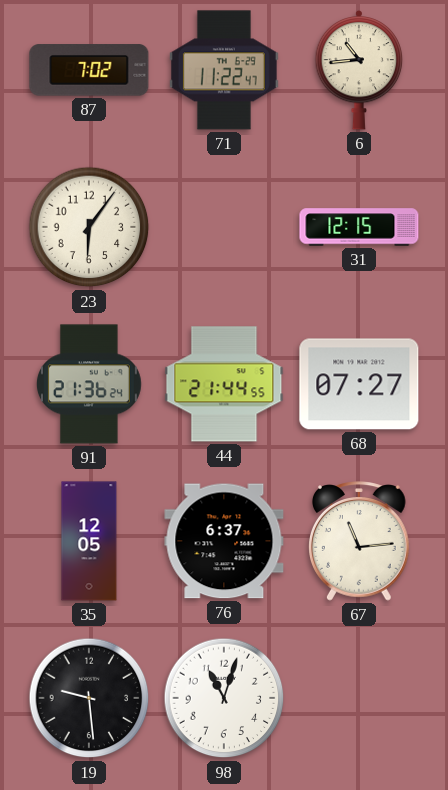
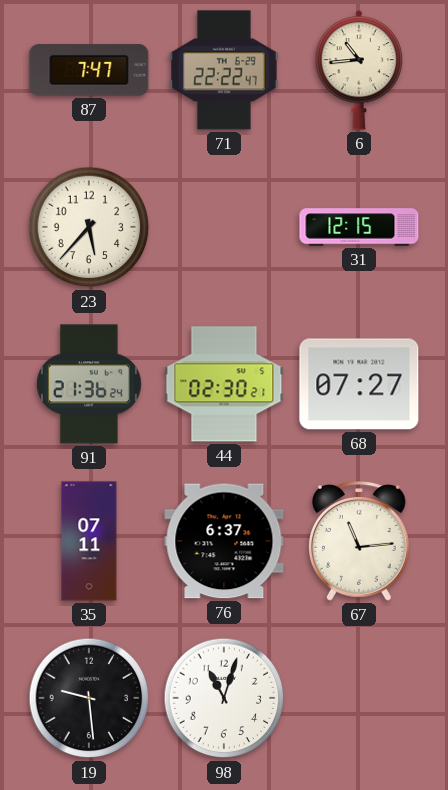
87: 7:02 -> 7:47 (89, 70)
71: 11:22 -> 22:22 (224, 70)
23: 6:06 -> 5:37 (89, 227)
44: 21:44 -> 02:30 (224, 384)
35: 12:05 -> 07:11 (89, 541)
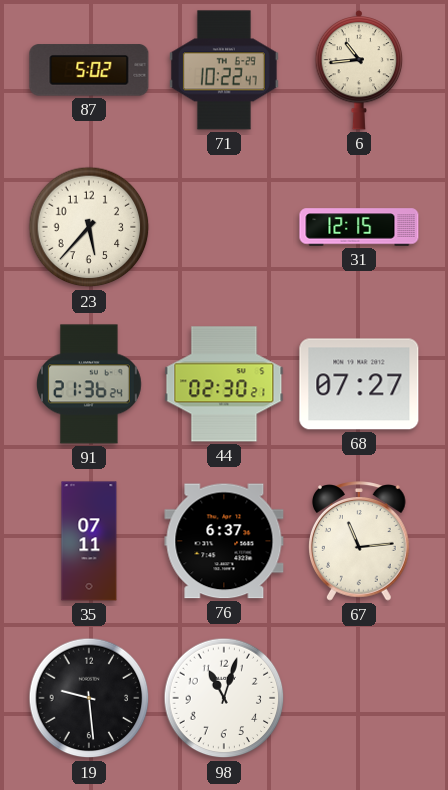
87: 7:47 -> 5:02 (89, 70)
71: 22:22 -> 10:22 (224, 70)
